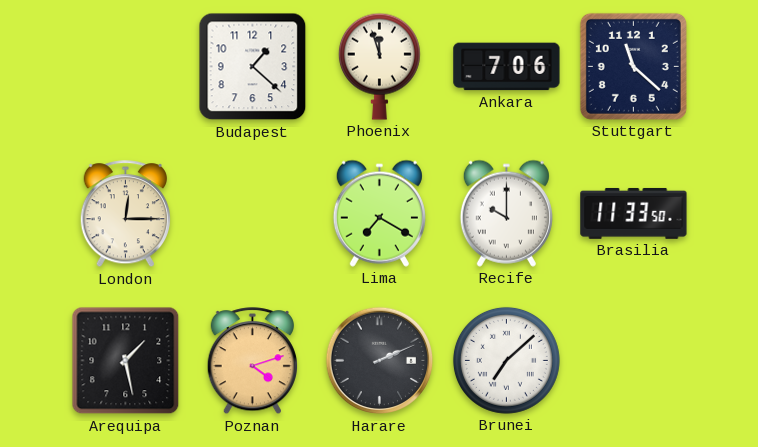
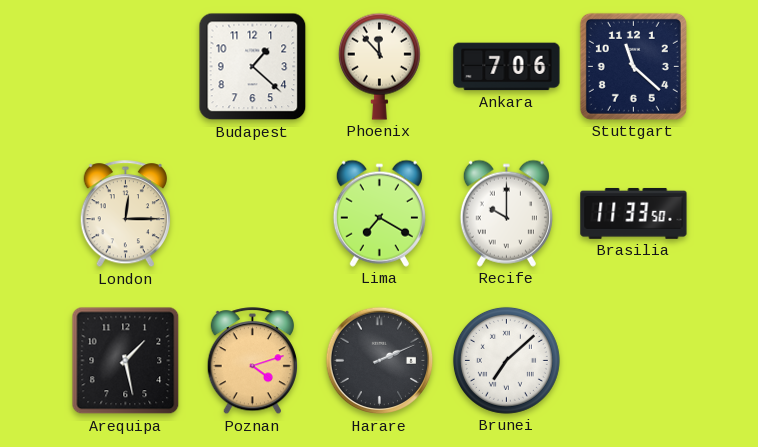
Phoenix: 11:57 -> 11:53 (379, 66)
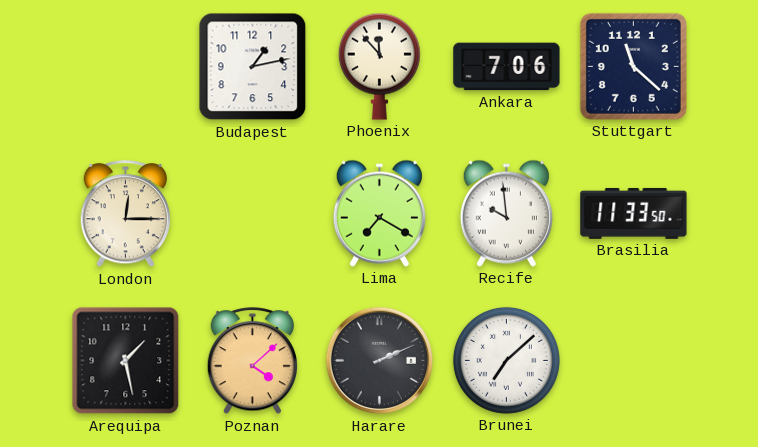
Budapest: 1:22 -> 1:13 (253, 67)
Recife: 10:00 -> 9:59 (506, 213)
Poznan: 4:12 -> 4:08 (252, 361)
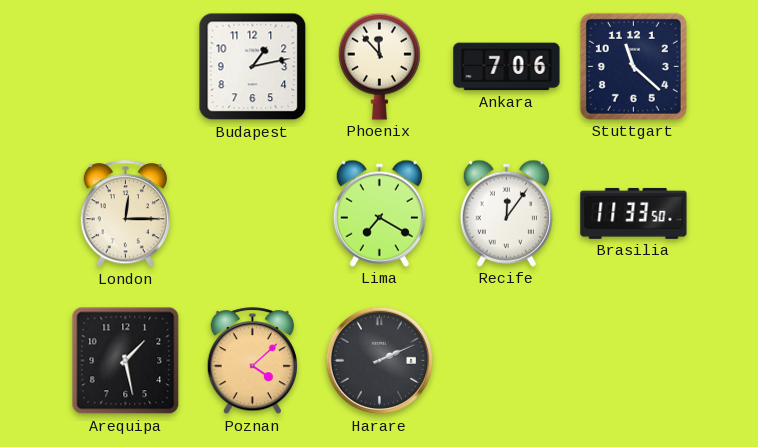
Recife: 9:59 -> 12:06 (506, 213)
Brunei: 7:08 -> none (506, 360)
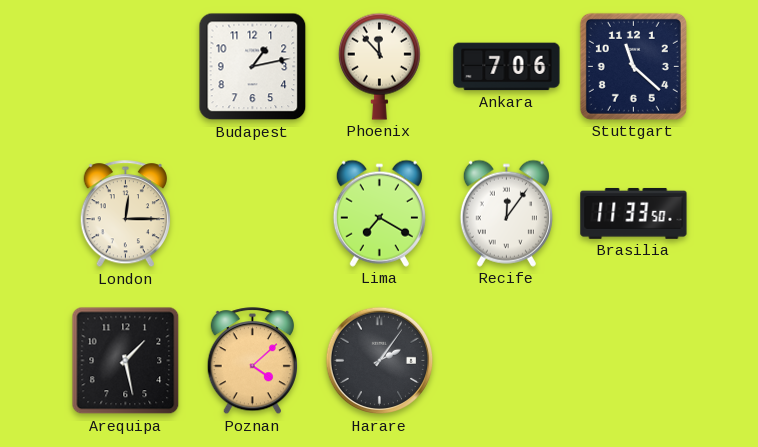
Harare: 2:11 -> 2:06 (380, 361)
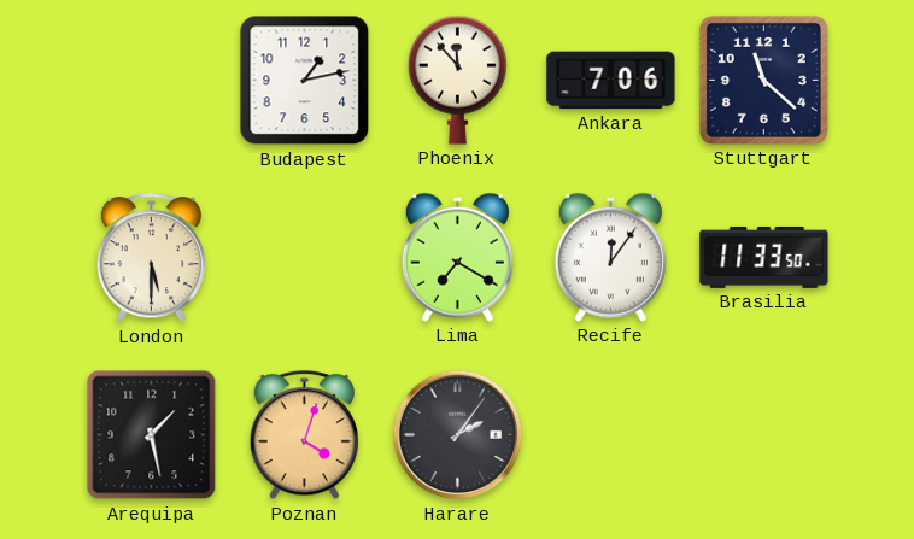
London: 12:15 -> 5:30 (151, 258)
Poznan: 4:08 -> 4:03 (304, 435)
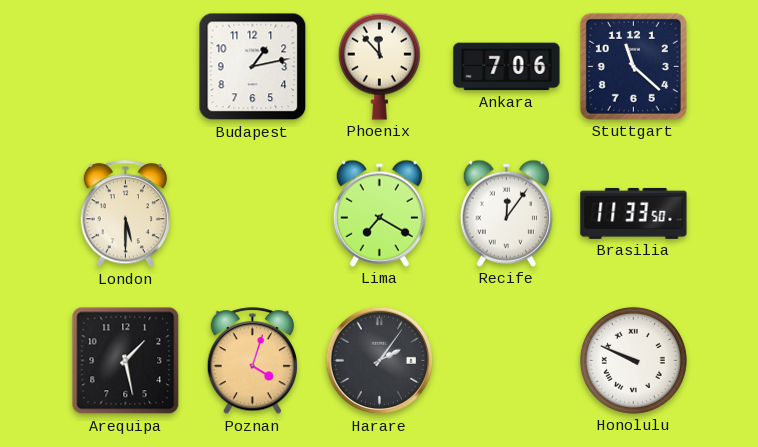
Honolulu: none -> 9:49 (633, 360)
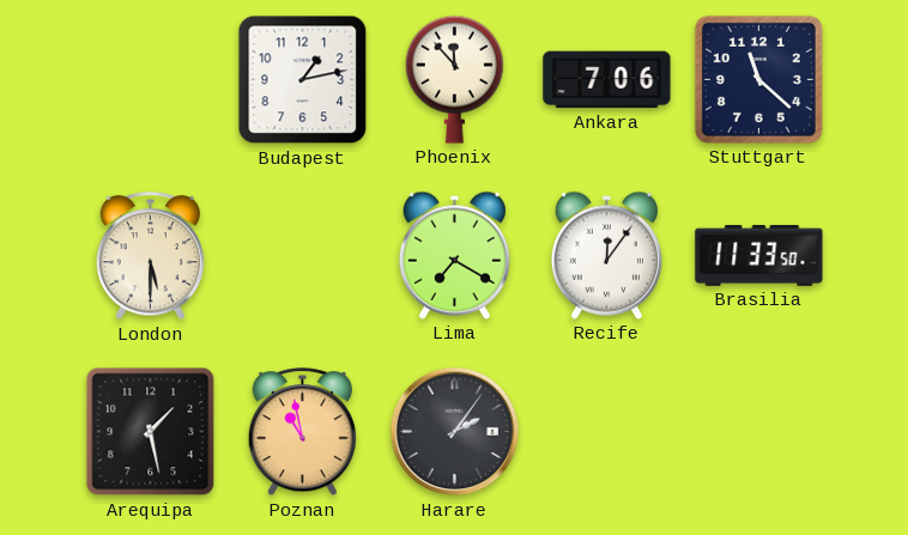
Poznan: 4:03 -> 10:58 (302, 432)
Honolulu: 9:49 -> none (633, 360)
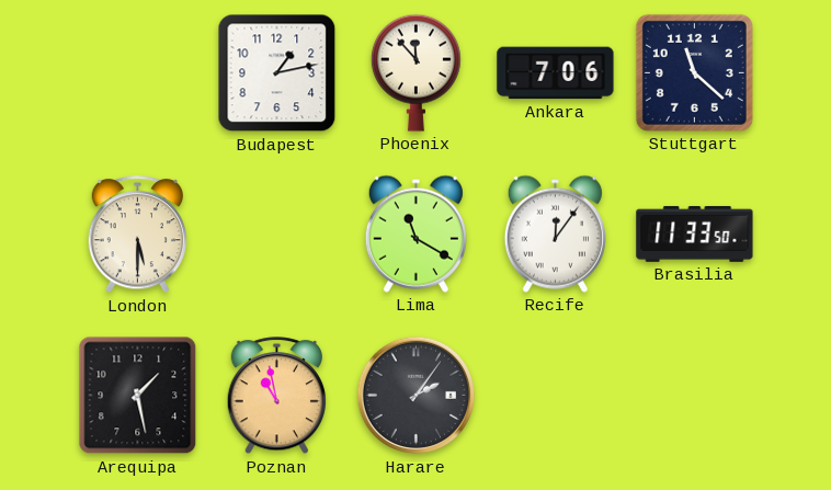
Lima: 7:20 -> 11:20 (415, 233)
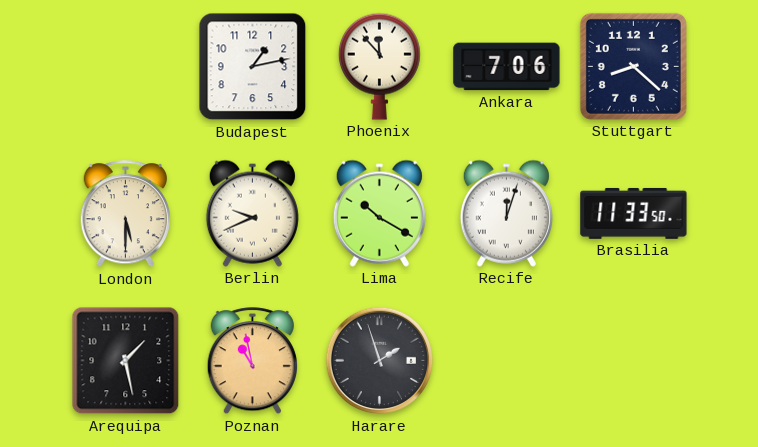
Stuttgart: 11:22 -> 8:22 (633, 66)
Berlin: none -> 9:41 (252, 213)
Lima: 11:20 -> 10:20 (379, 213)
Recife: 12:06 -> 12:03 (506, 213)
Harare: 2:06 -> 1:57 (380, 361)
